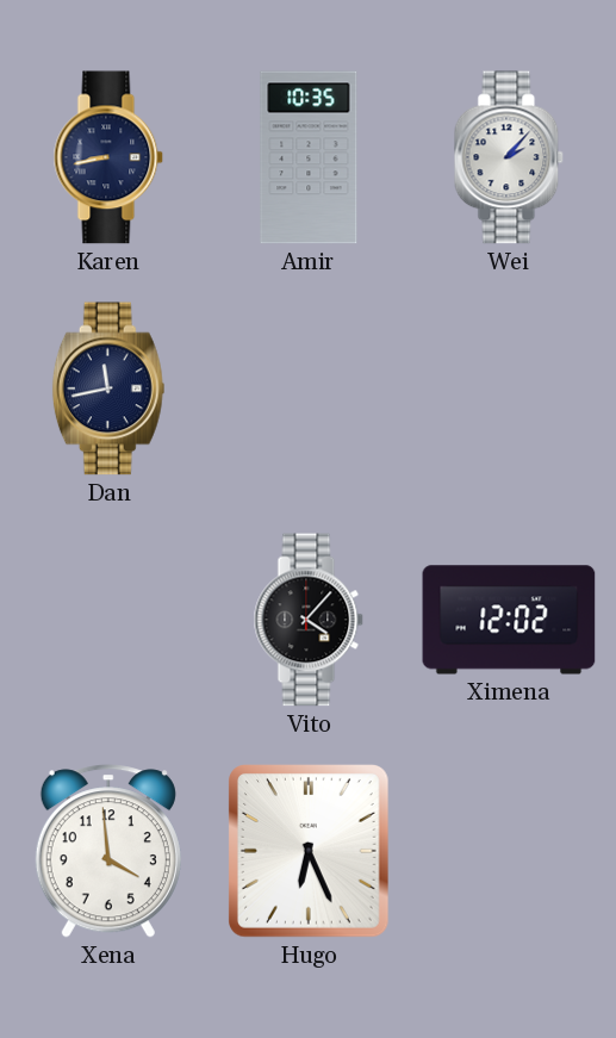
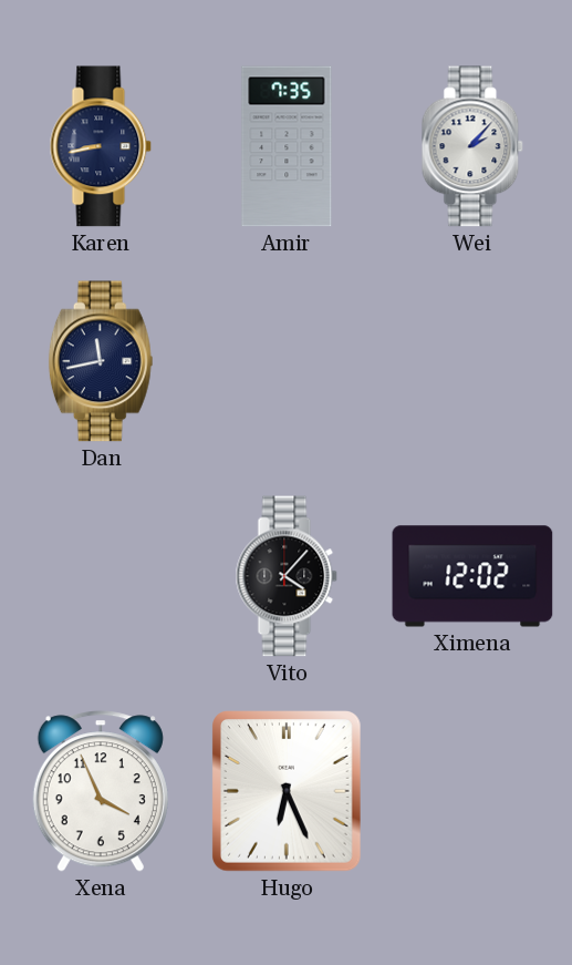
Amir: 10:35 -> 7:35 (287, 146)
Xena: 3:59 -> 3:56 (101, 791)
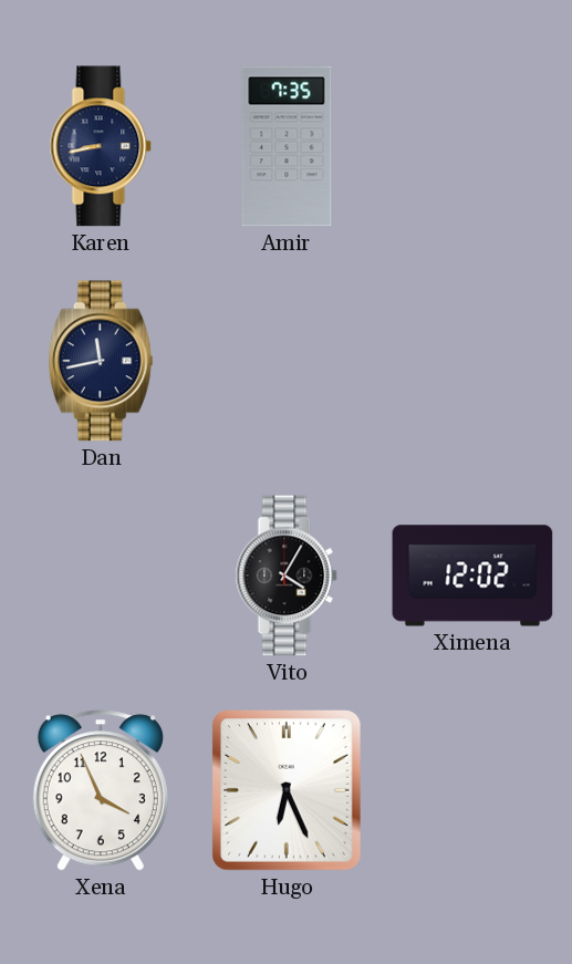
Wei: 2:07 -> none (472, 146)
Vito: 4:07 -> 4:05 (287, 576)
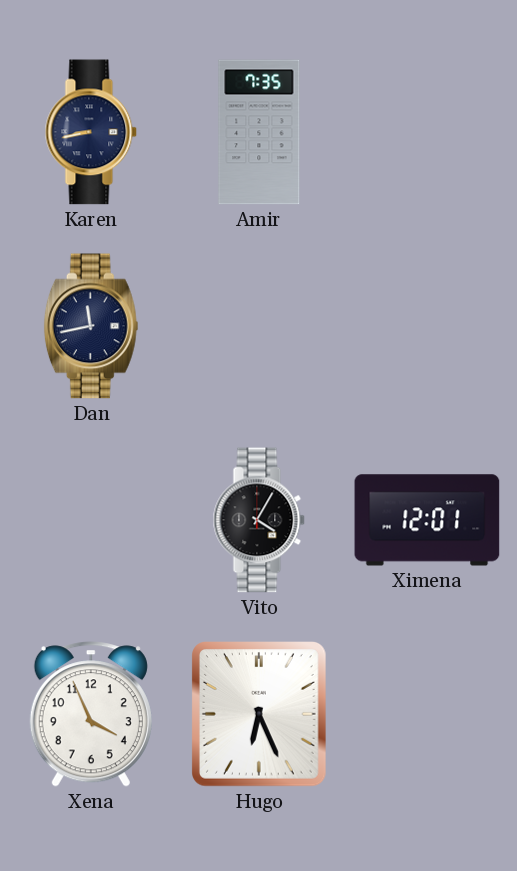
Ximena: 12:02 -> 12:01 (427, 520)
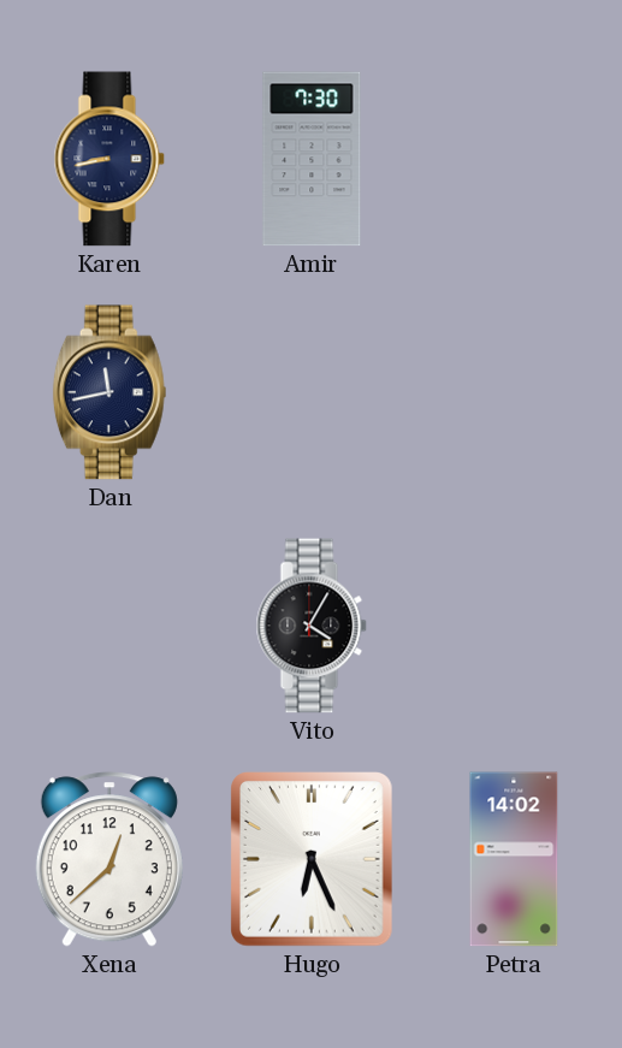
Amir: 7:35 -> 7:30 (312, 159)
Ximena: 12:01 -> none (427, 520)
Xena: 3:56 -> 12:38 (109, 859)
Petra: none -> 14:02 (514, 859)
